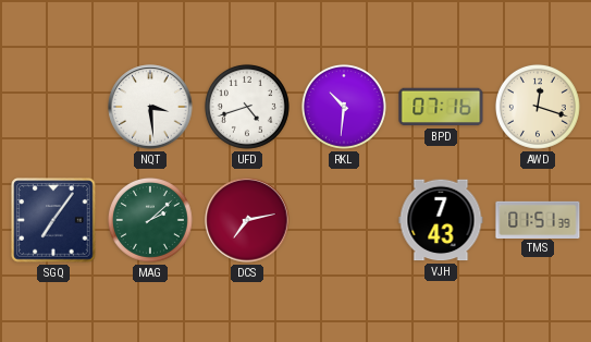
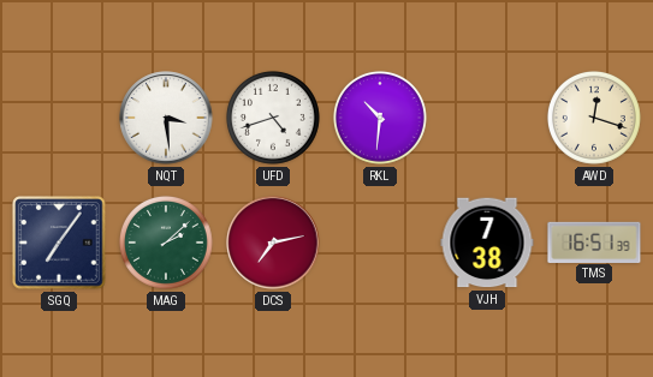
BPD: 07:16 -> none (441, 107)
VJH: 7:43 -> 7:38 (487, 243)
TMS: 01:51 -> 16:51 (594, 241)
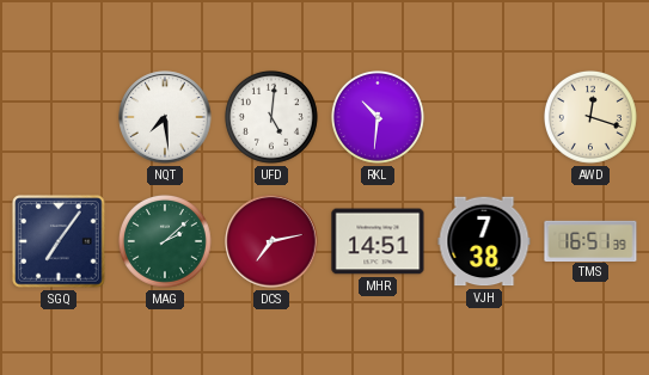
NQT: 3:29 -> 7:29 (165, 117)
UFD: 4:42 -> 5:01 (271, 117)
MHR: none -> 14:51 (378, 241)
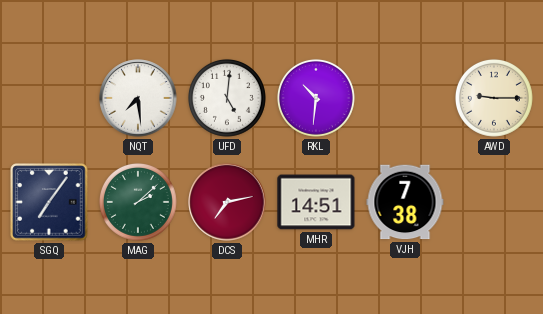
AWD: 12:18 -> 9:15 (494, 98)
TMS: 16:51 -> none (590, 240)
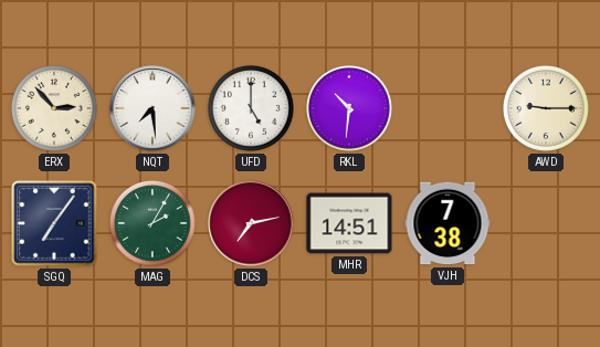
ERX: none -> 2:53 (54, 108)
UFD: 5:01 -> 5:00 (251, 108)
MAG: 2:08 -> 2:05 (152, 223)
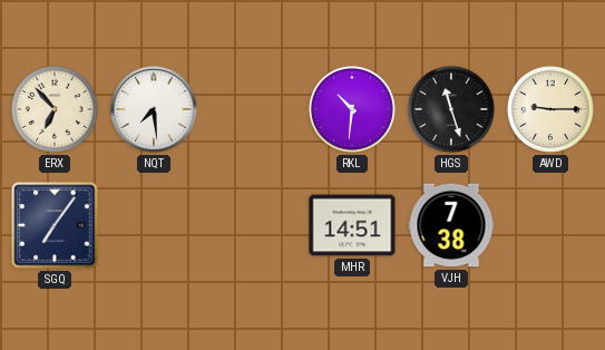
ERX: 2:53 -> 6:53 (55, 109)
UFD: 5:00 -> none (251, 108)
HGS: none -> 11:27 (451, 109)
MAG: 2:05 -> none (152, 223)
DCS: 7:13 -> none (251, 223)
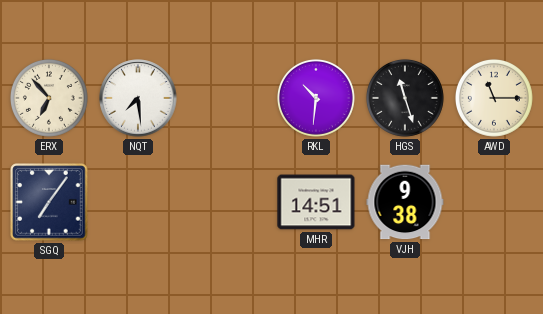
AWD: 9:15 -> 11:15 (494, 98)
VJH: 7:38 -> 9:38 (405, 202)
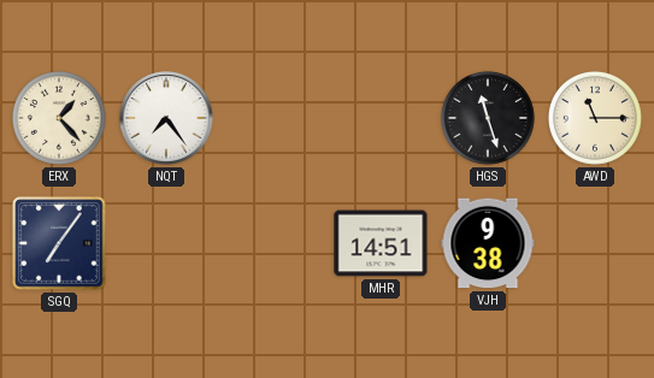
ERX: 6:53 -> 1:23 (59, 118)
NQT: 7:29 -> 7:24 (166, 118)
RKL: 10:31 -> none (316, 98)
